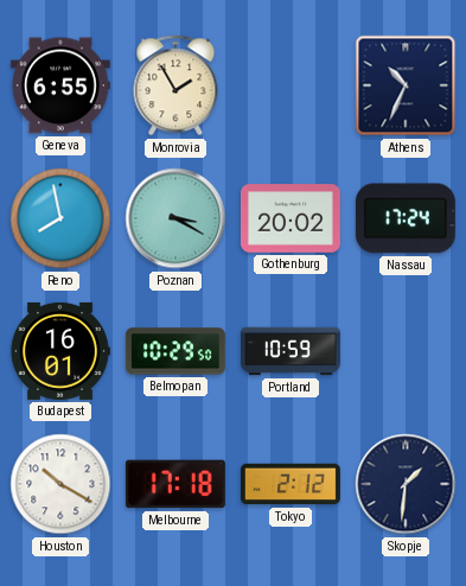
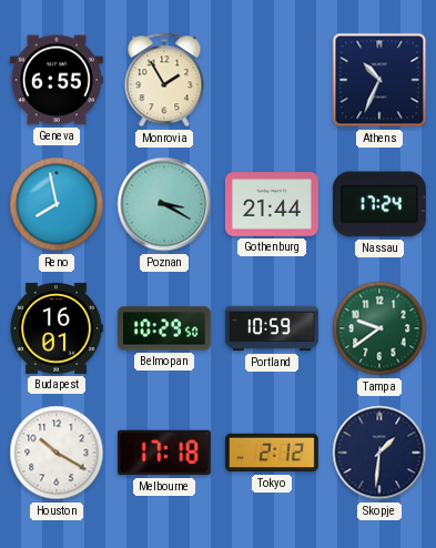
Gothenburg: 20:02 -> 21:44 (272, 204)
Tampa: none -> 9:39 (379, 328)
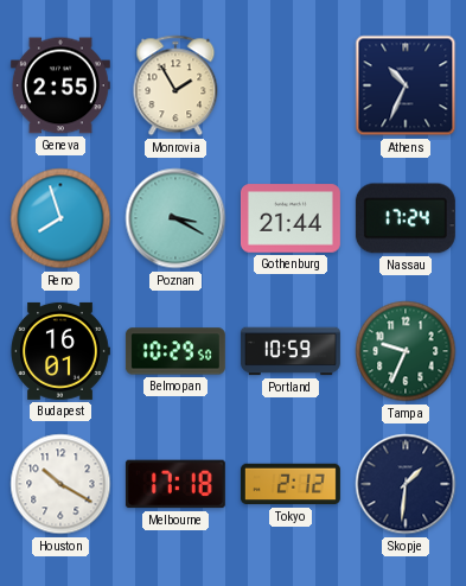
Geneva: 6:55 -> 2:55 (60, 85)
Reno: 7:58 -> 7:57 (60, 218)
Tampa: 9:39 -> 9:34 (406, 351)
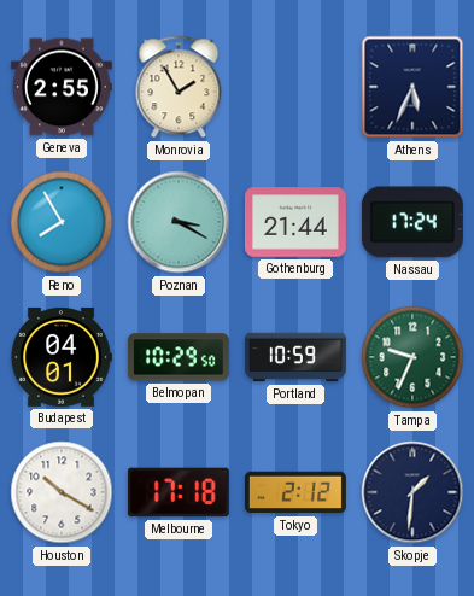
Athens: 10:34 -> 5:34 (412, 87)
Reno: 7:57 -> 7:55 (62, 222)
Budapest: 16:01 -> 04:01 (62, 357)
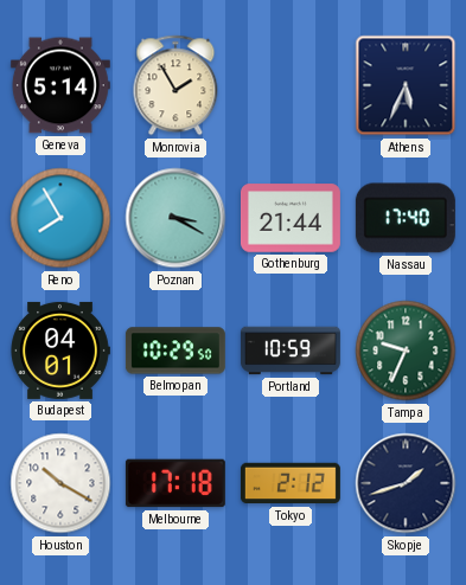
Geneva: 2:55 -> 5:14 (60, 85)
Nassau: 17:24 -> 17:40 (406, 218)
Skopje: 1:31 -> 1:42 (406, 483)
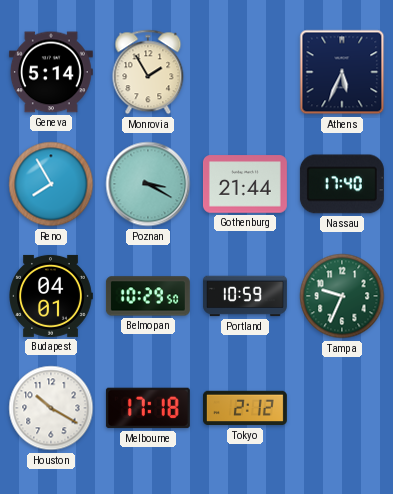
Skopje: 1:42 -> none (406, 483)
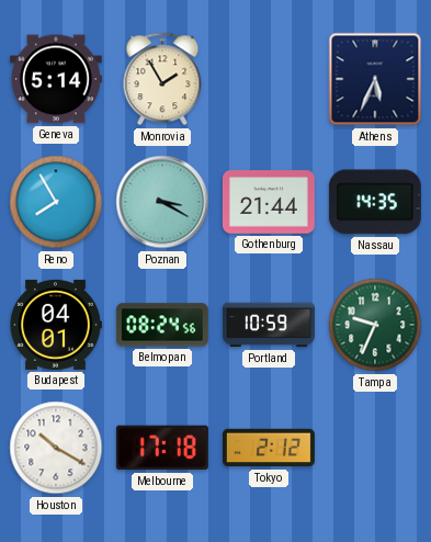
Nassau: 17:40 -> 14:35 (375, 202)
Belmopan: 10:29 -> 08:24 (162, 325)
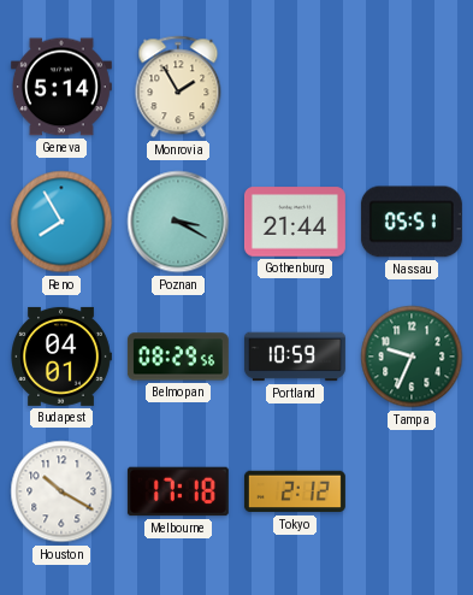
Athens: 5:34 -> none (375, 79)
Nassau: 14:35 -> 05:51 (412, 222)
Belmopan: 08:24 -> 08:29 (178, 357)
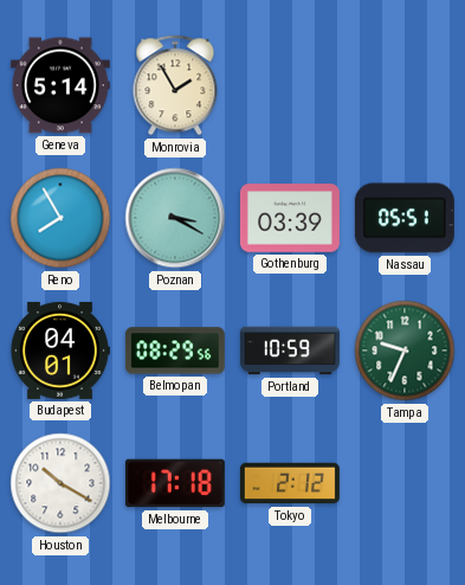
Gothenburg: 21:44 -> 03:39 (290, 218)
